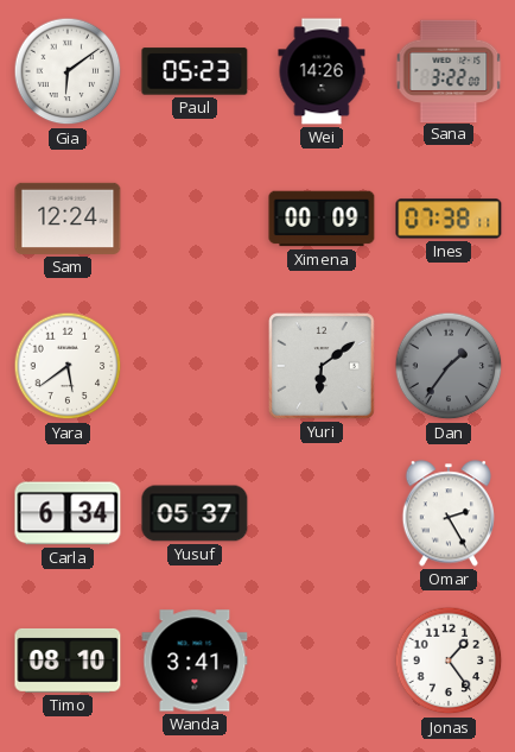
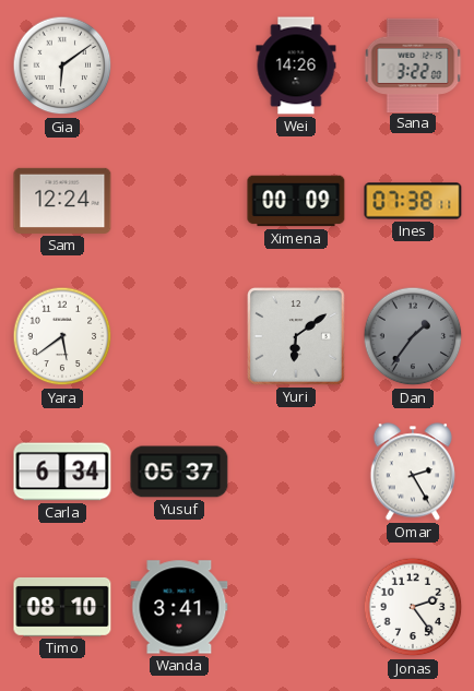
Paul: 05:23 -> none (195, 71)
Jonas: 1:24 -> 2:24 (413, 607)
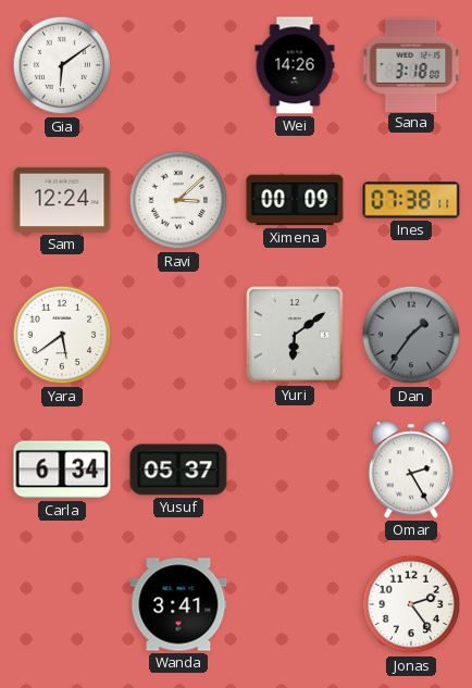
Sana: 3:22 -> 3:18 (411, 64)
Ravi: none -> 3:08 (178, 200)
Timo: 08:10 -> none (62, 607)
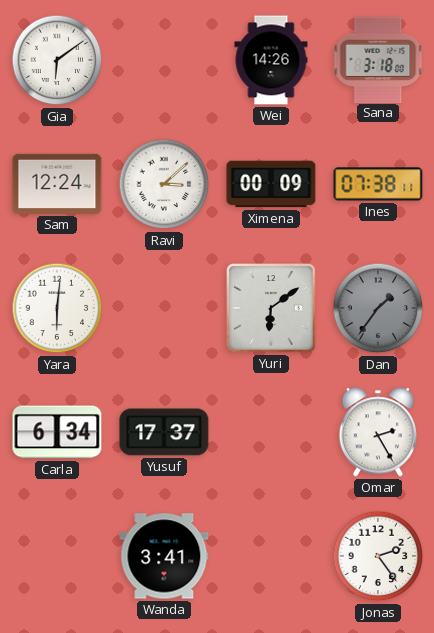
Yara: 5:39 -> 6:01 (57, 308)
Yusuf: 05:37 -> 17:37 (164, 432)
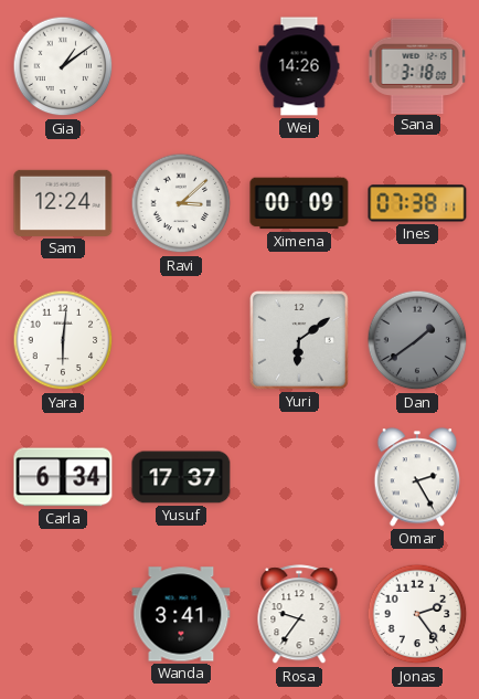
Gia: 6:09 -> 1:09 (63, 66)
Dan: 1:36 -> 1:39 (417, 340)
Rosa: none -> 9:36 (299, 615)
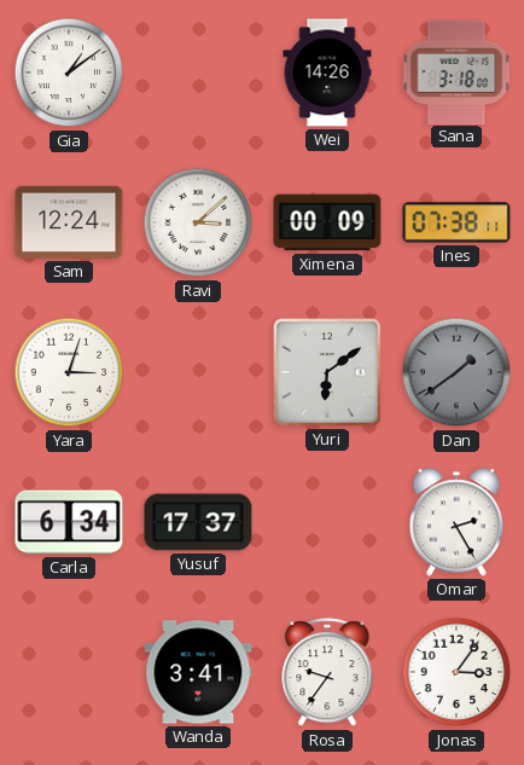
Yara: 6:01 -> 3:03 (69, 372)
Jonas: 2:24 -> 3:06 (456, 672)
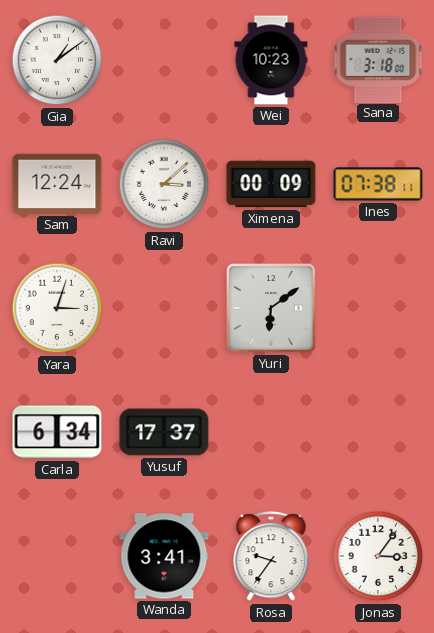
Wei: 14:26 -> 10:23 (271, 60)
Dan: 1:39 -> none (456, 372)
Omar: 2:25 -> none (456, 522)
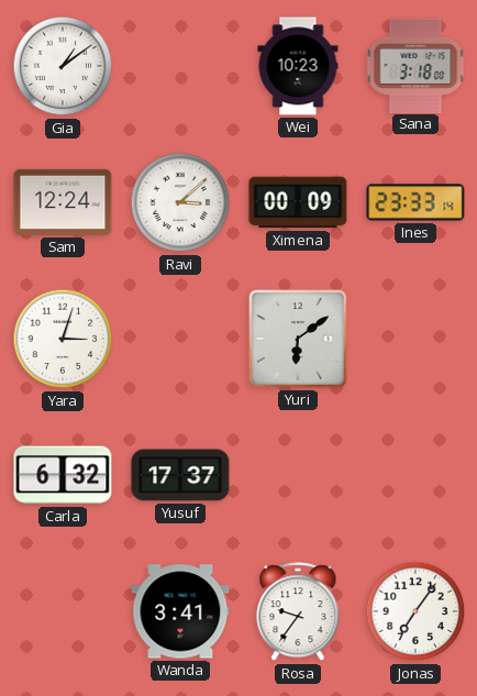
Ines: 07:38 -> 23:33 (415, 202)
Carla: 6:34 -> 6:32 (63, 475)
Jonas: 3:06 -> 7:06 (415, 611)
